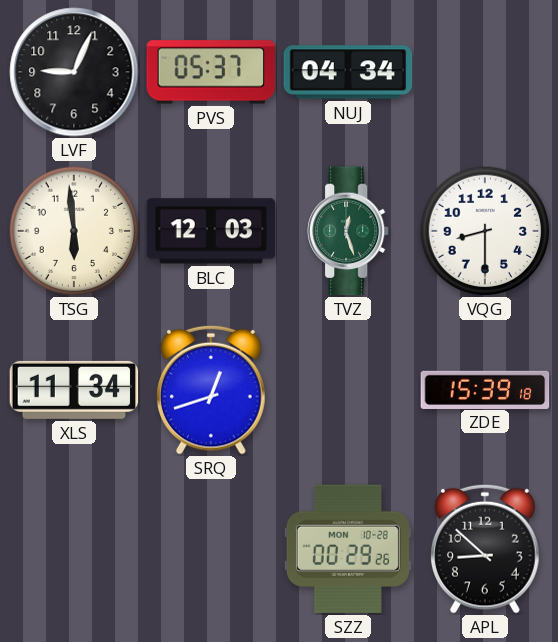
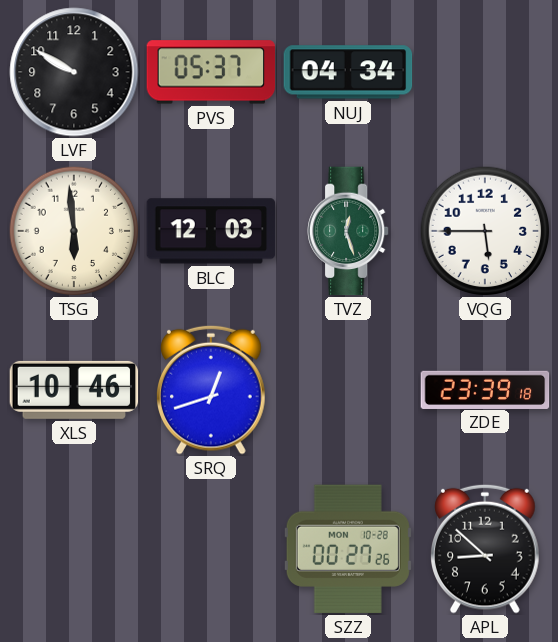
LVF: 9:04 -> 9:50 (74, 72)
VQG: 8:30 -> 5:45 (485, 231)
XLS: 11:34 -> 10:46 (74, 390)
ZDE: 15:39 -> 23:39 (485, 389)
SZZ: 00:29 -> 00:27 (348, 549)
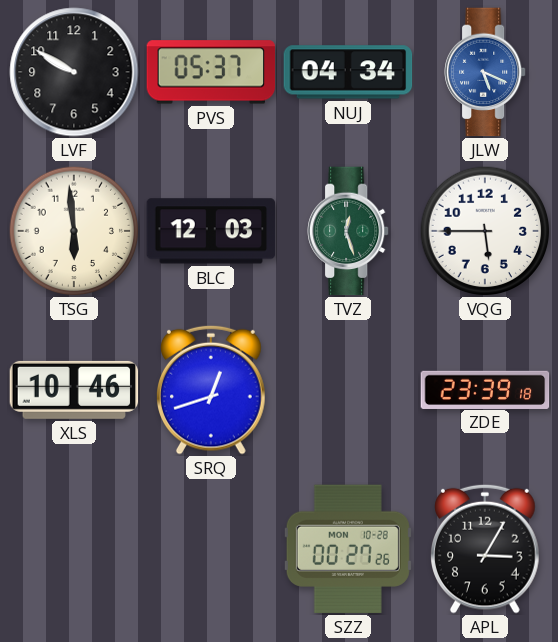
JLW: none -> 5:19 (486, 72)
APL: 8:52 -> 3:05 (486, 549)
